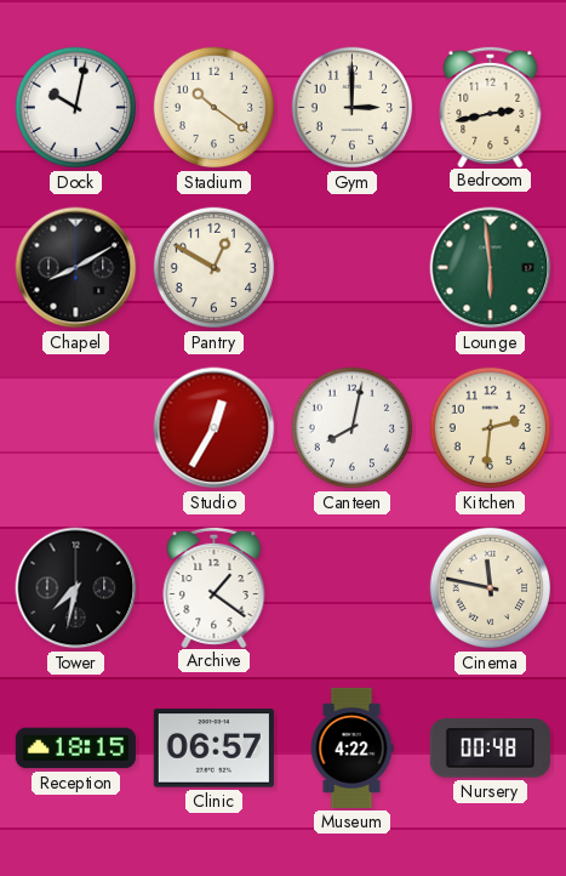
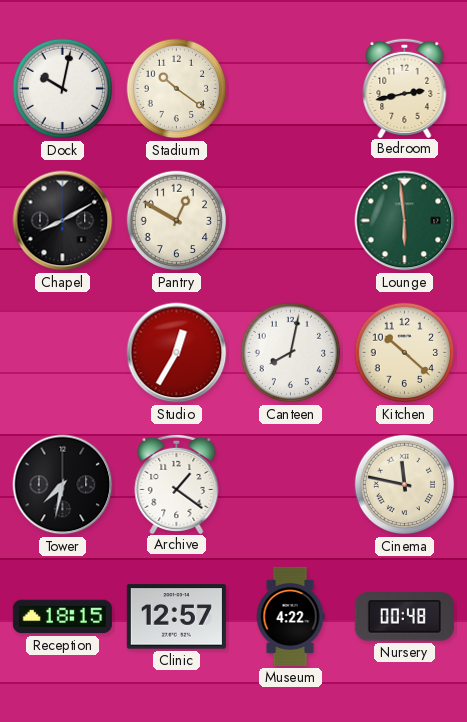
Gym: 3:00 -> none (353, 108)
Kitchen: 2:31 -> 10:22 (405, 353)
Clinic: 06:57 -> 12:57 (176, 617)
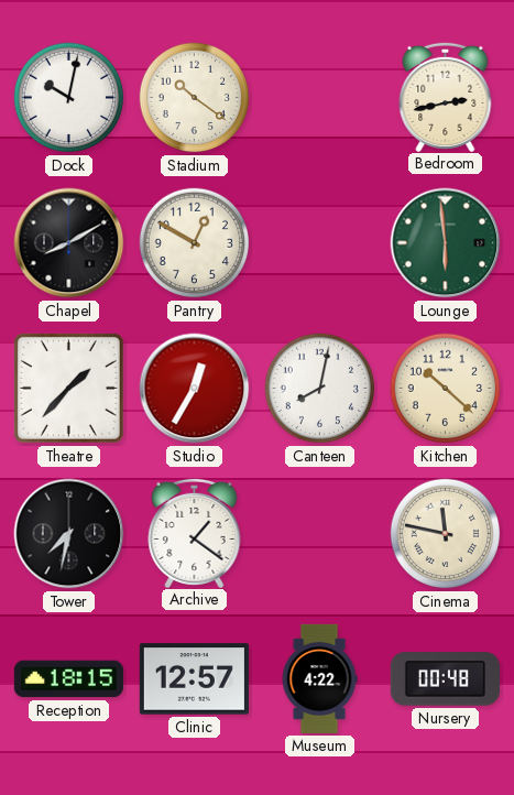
Theatre: none -> 1:37 (68, 388)
